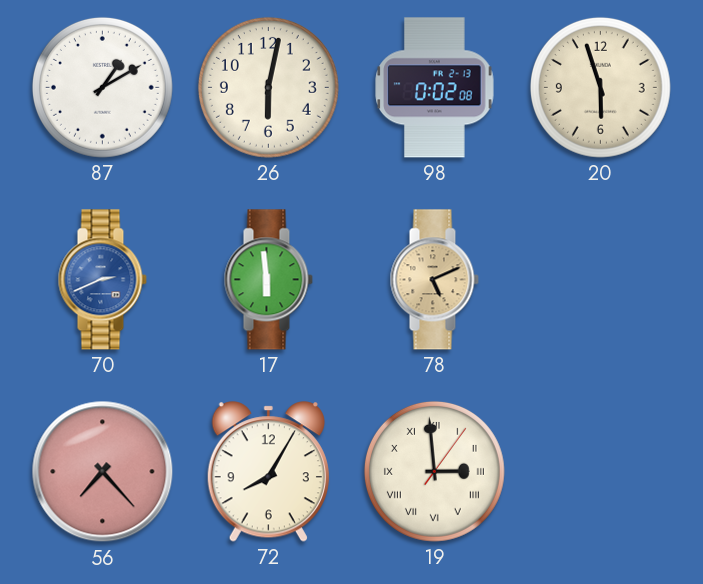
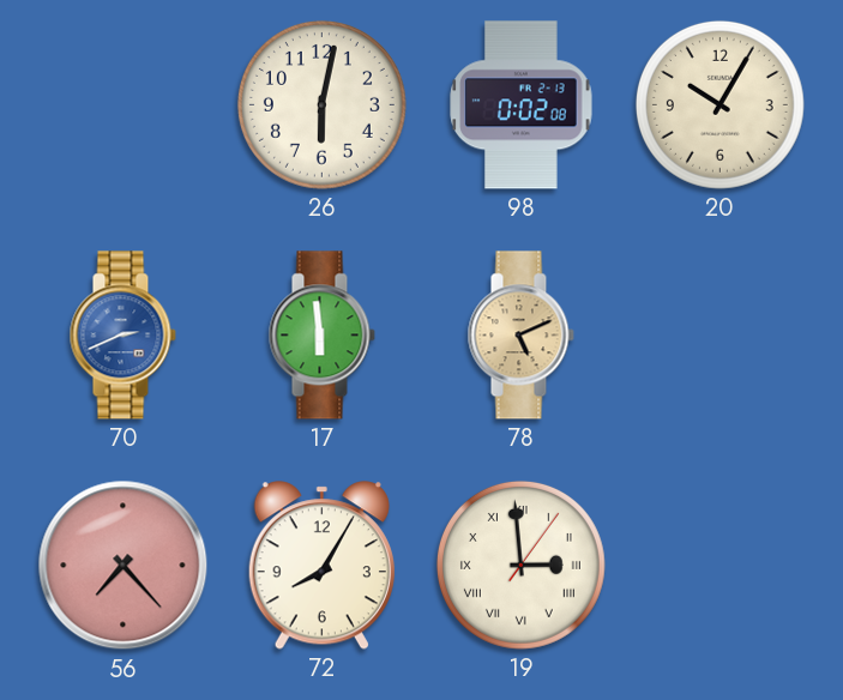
87: 1:10 -> none (102, 87)
20: 5:57 -> 10:05 (719, 104)
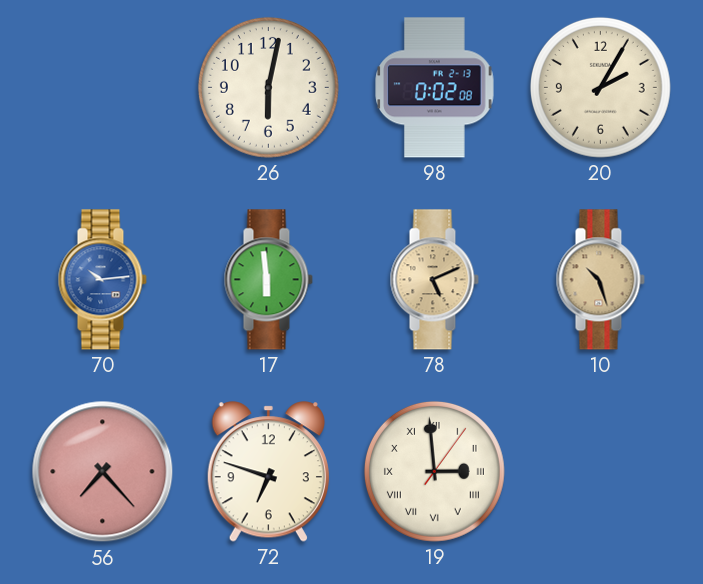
20: 10:05 -> 2:05 (600, 87)
70: 2:41 -> 10:14 (102, 280)
10: none -> 10:27 (600, 280)
72: 8:05 -> 6:48 (268, 472)
